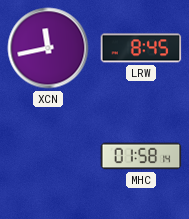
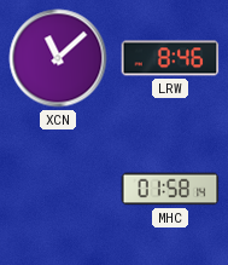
XCN: 11:43 -> 11:08 (58, 58)
LRW: 8:45 -> 8:46 (170, 58)
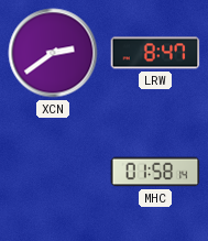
XCN: 11:08 -> 2:39 (53, 53)
LRW: 8:46 -> 8:47 (155, 53)
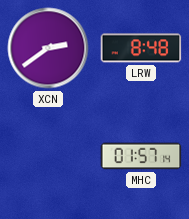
LRW: 8:47 -> 8:48 (141, 48)
MHC: 01:58 -> 01:57 (141, 156)
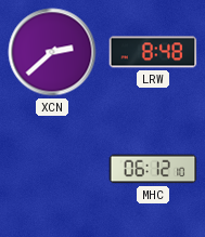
XCN: 2:39 -> 2:38 (52, 52)
MHC: 01:57 -> 06:12 (153, 169)
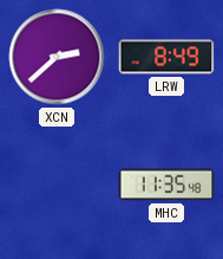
LRW: 8:48 -> 8:49 (166, 57)
MHC: 06:12 -> 11:35 (166, 184)
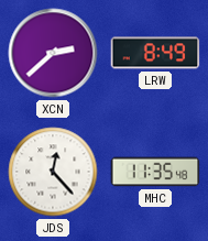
JDS: none -> 12:23 (53, 172)
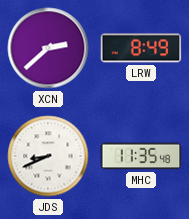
JDS: 12:23 -> 8:41 (48, 156)
